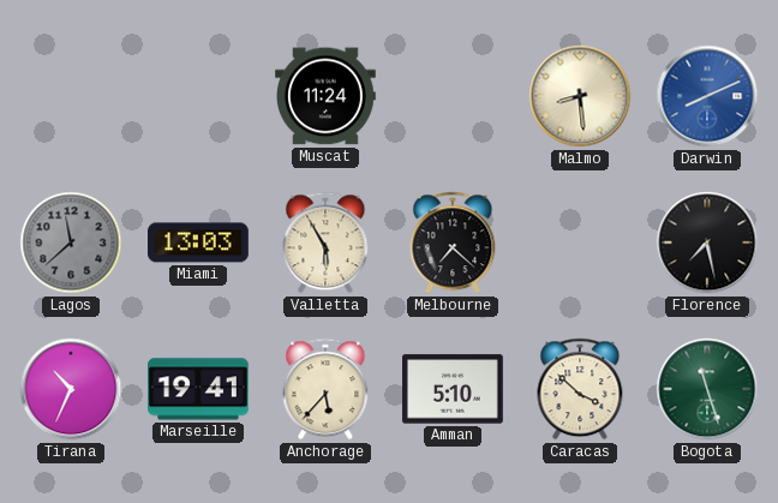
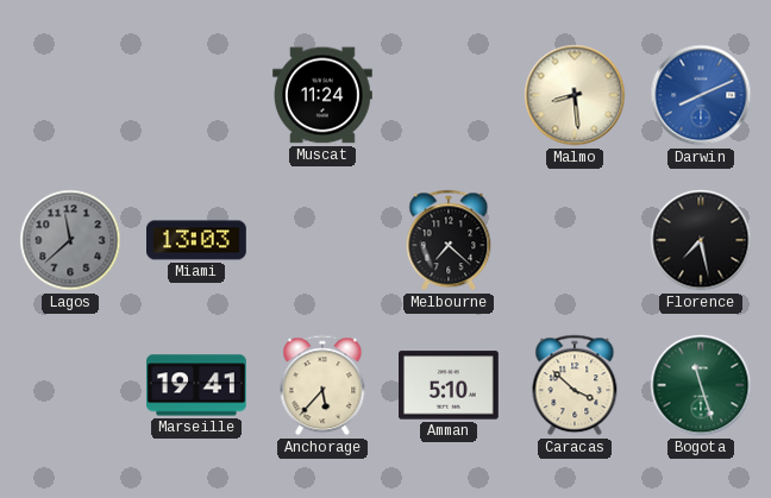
Valletta: 5:55 -> none (325, 242)
Tirana: 10:34 -> none (71, 389)
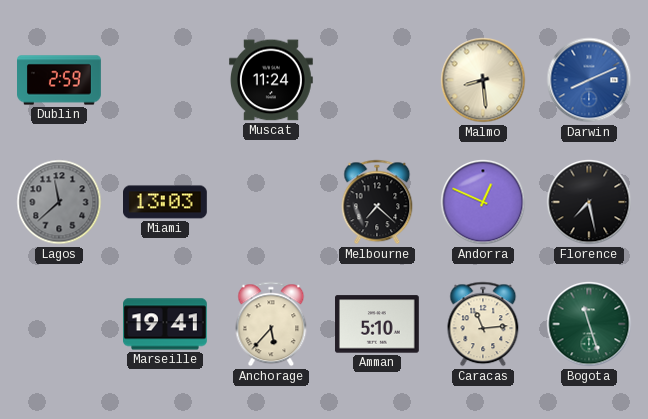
Dublin: none -> 2:59 (60, 80)
Andorra: none -> 12:49 (483, 202)
Caracas: 3:52 -> 11:14 (483, 324)
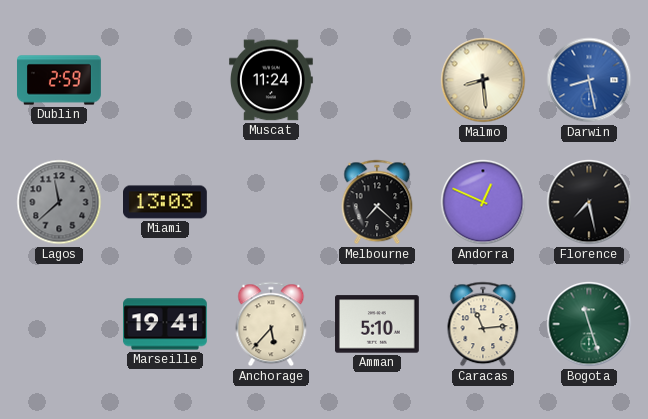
Darwin: 8:11 -> 8:28 (589, 80)
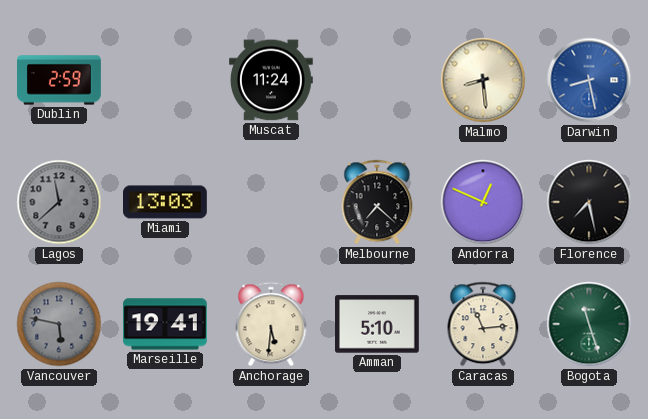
Vancouver: none -> 5:47 (59, 324)
Anchorage: 5:37 -> 5:31 (271, 324)
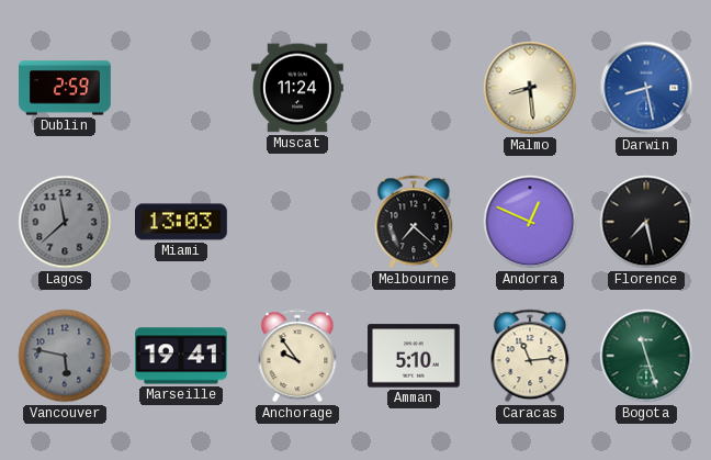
Anchorage: 5:31 -> 9:54 (297, 356)
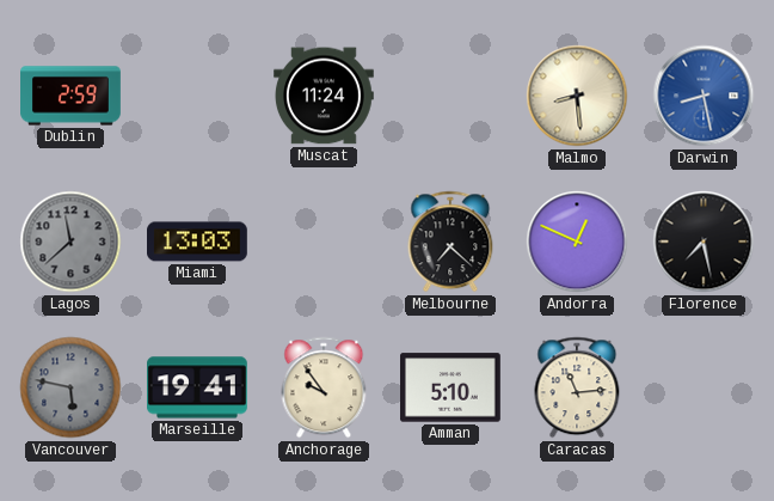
Bogota: 11:27 -> none (646, 356)
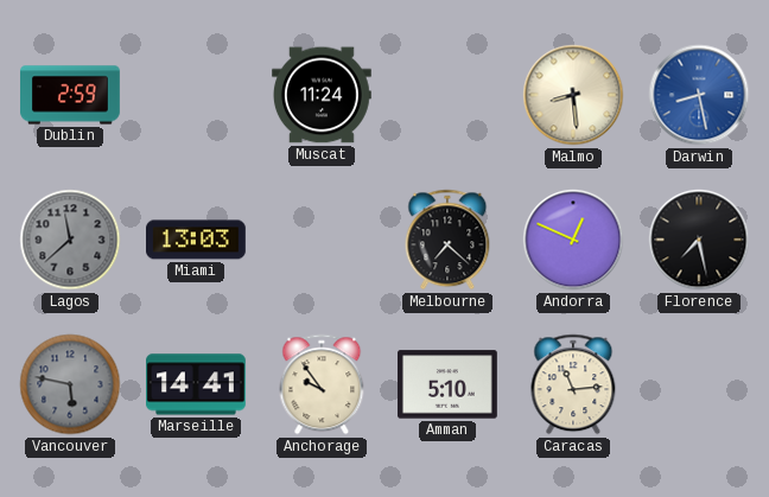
Marseille: 19:41 -> 14:41 (197, 384)
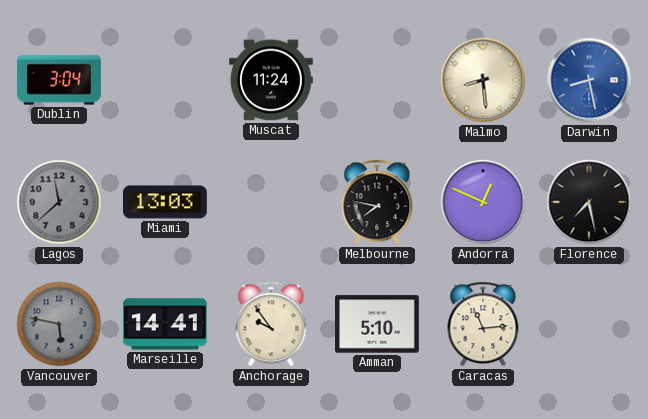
Dublin: 2:59 -> 3:04 (60, 80)
Melbourne: 7:22 -> 7:47 (377, 202)
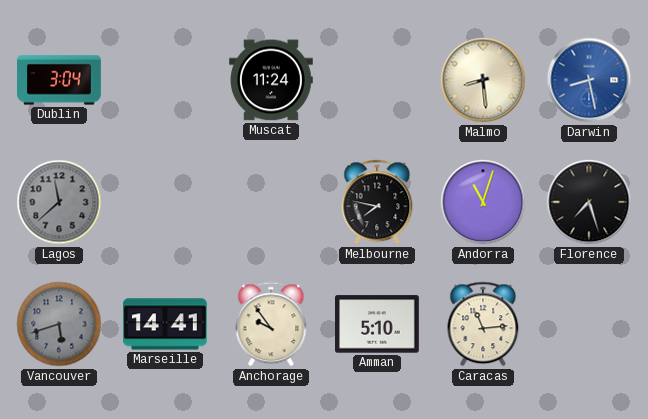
Miami: 13:03 -> none (166, 202)
Andorra: 12:49 -> 11:03 (483, 202)
Florence: 7:28 -> 7:27 (589, 202)
Vancouver: 5:47 -> 5:42 (59, 324)
